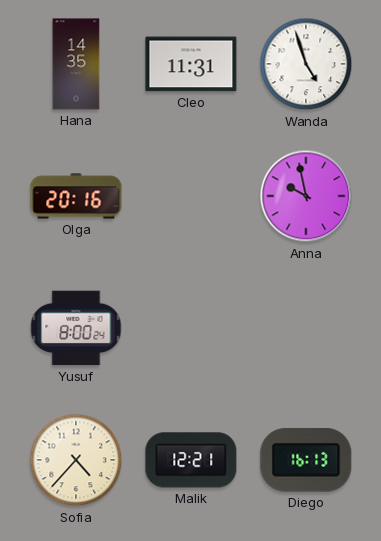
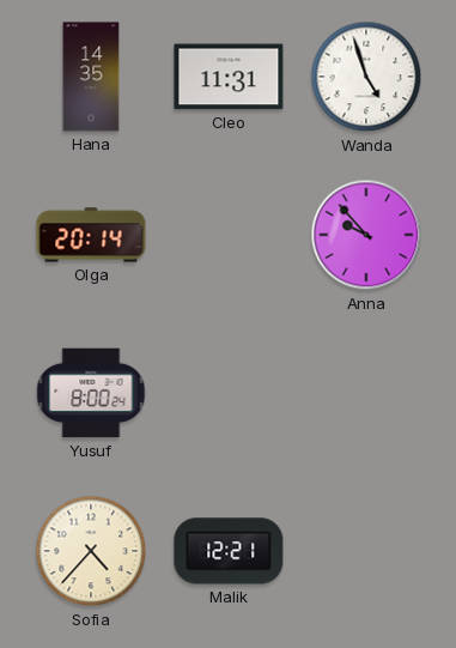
Olga: 20:16 -> 20:14 (91, 235)
Anna: 9:58 -> 9:53 (366, 235)
Diego: 16:13 -> none (306, 460)
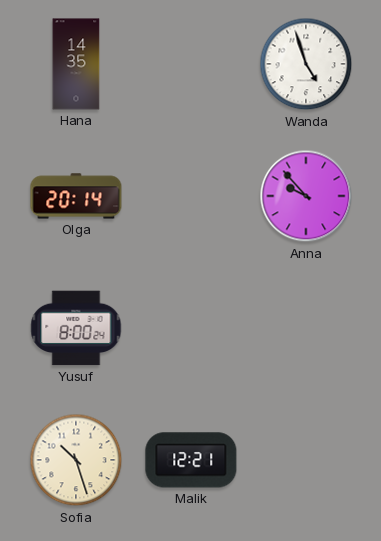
Cleo: 11:31 -> none (229, 77)
Sofia: 4:37 -> 10:27 (76, 460)
